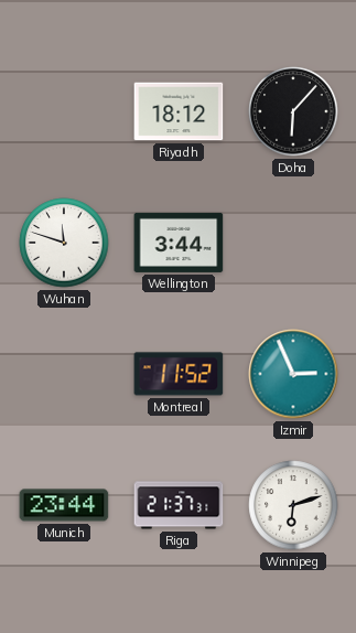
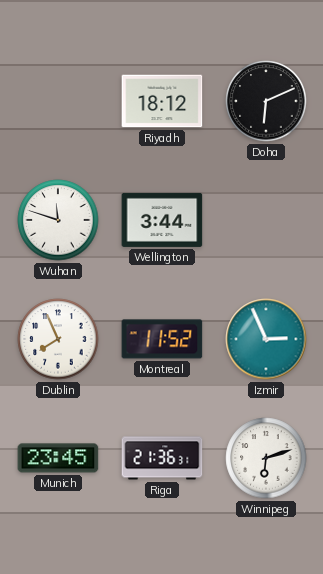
Doha: 6:07 -> 6:11 (266, 101)
Dublin: none -> 7:56 (58, 339)
Munich: 23:44 -> 23:45 (58, 458)
Riga: 21:37 -> 21:36 (162, 458)
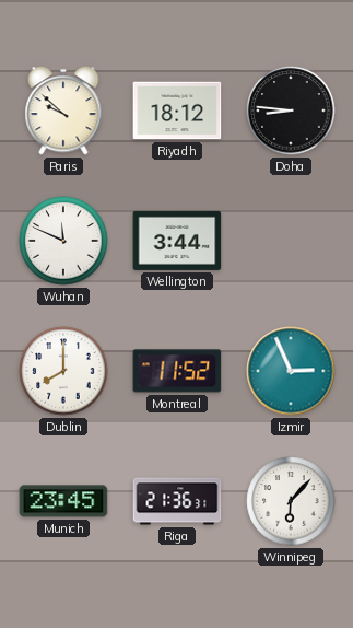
Paris: none -> 9:52 (63, 111)
Doha: 6:11 -> 8:46 (291, 111)
Wuhan: 11:48 -> 11:49 (63, 241)
Dublin: 7:56 -> 8:00 (63, 371)
Winnipeg: 6:12 -> 6:07 (291, 501)
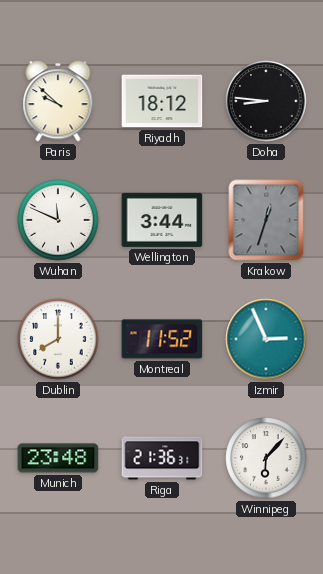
Krakow: none -> 12:33 (266, 220)
Munich: 23:45 -> 23:48 (58, 458)
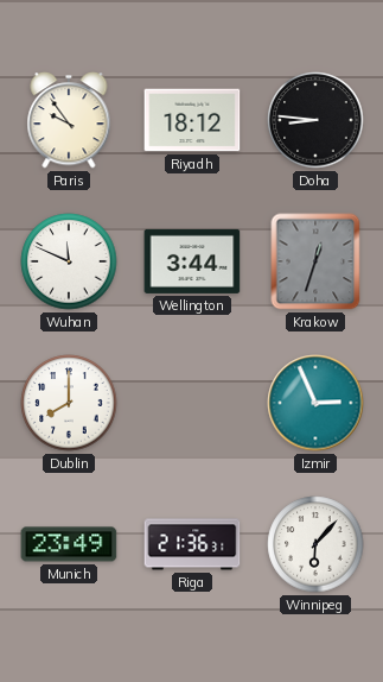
Paris: 9:52 -> 9:54 (69, 120)
Montreal: 11:52 -> none (162, 339)
Munich: 23:48 -> 23:49 (69, 544)
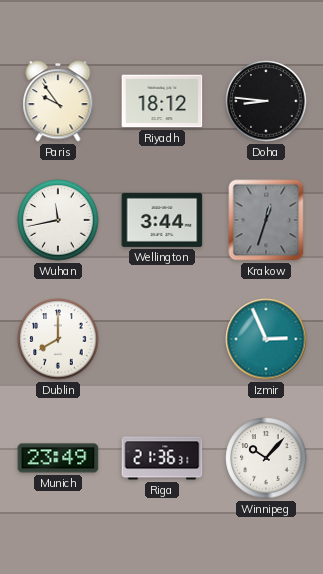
Wuhan: 11:49 -> 11:43 (58, 220)
Winnipeg: 6:07 -> 10:07 (266, 458)
